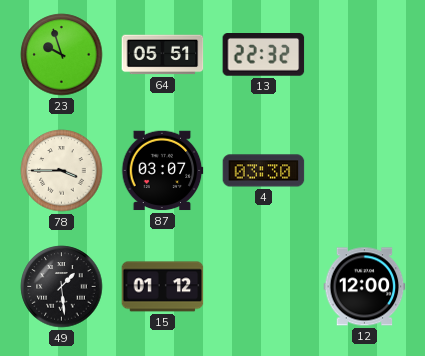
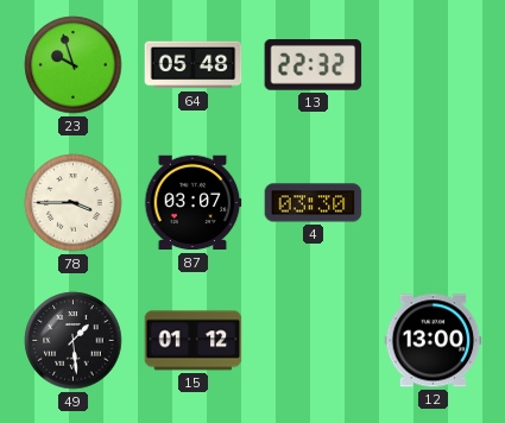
64: 05:51 -> 05:48 (194, 65)
12: 12:00 -> 13:00 (434, 341)
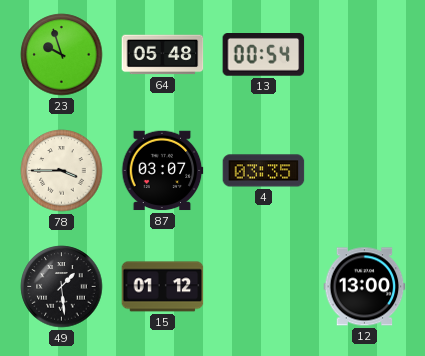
13: 22:32 -> 00:54 (264, 55)
4: 03:30 -> 03:35 (264, 171)
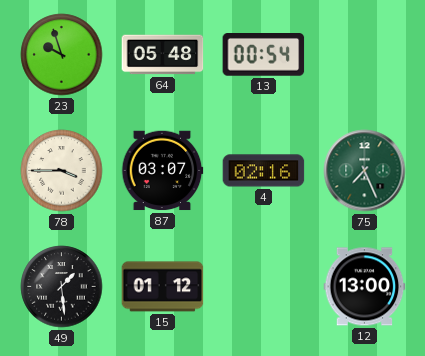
4: 03:35 -> 02:16 (264, 171)
75: none -> 7:26 (365, 171)
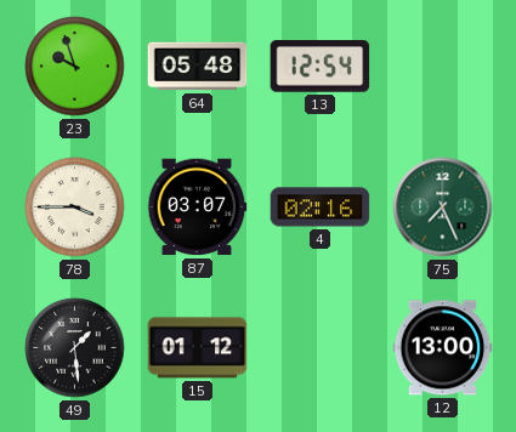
13: 00:54 -> 12:54 (321, 67)
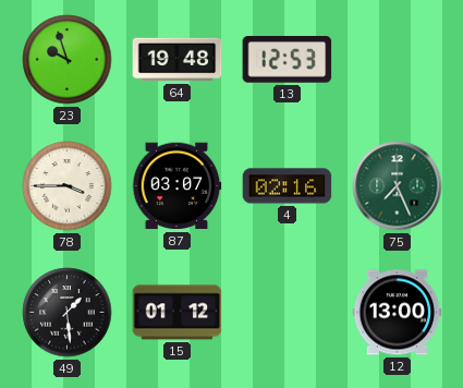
64: 05:48 -> 19:48 (178, 60)
13: 12:54 -> 12:53 (288, 60)
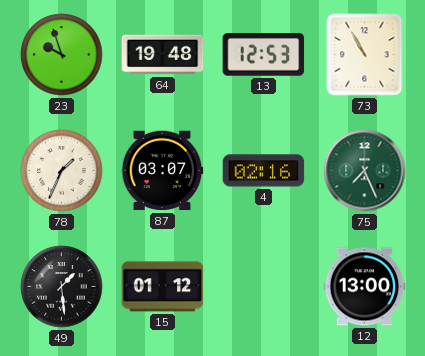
73: none -> 10:55 (365, 55)
78: 3:45 -> 1:34 (62, 171)
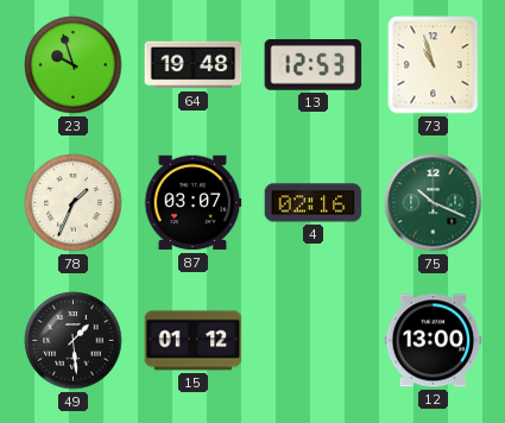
73: 10:55 -> 10:57 (434, 65)
75: 7:26 -> 10:19 (434, 203)
